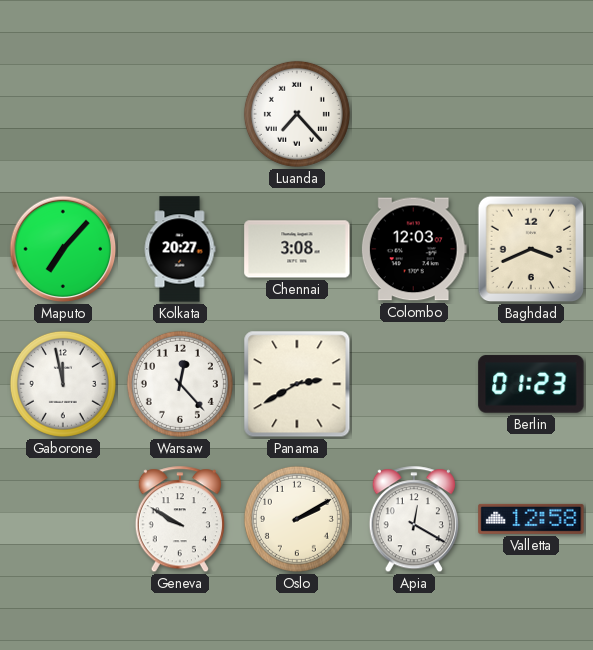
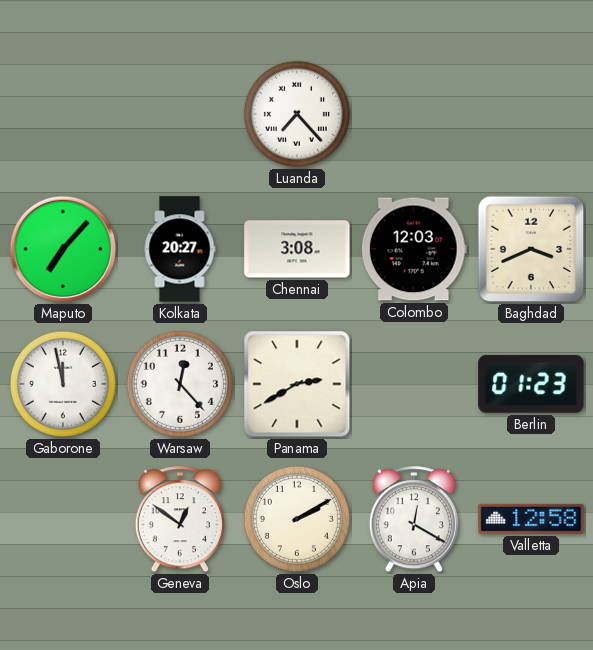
Geneva: 9:50 -> 12:51 (180, 520)
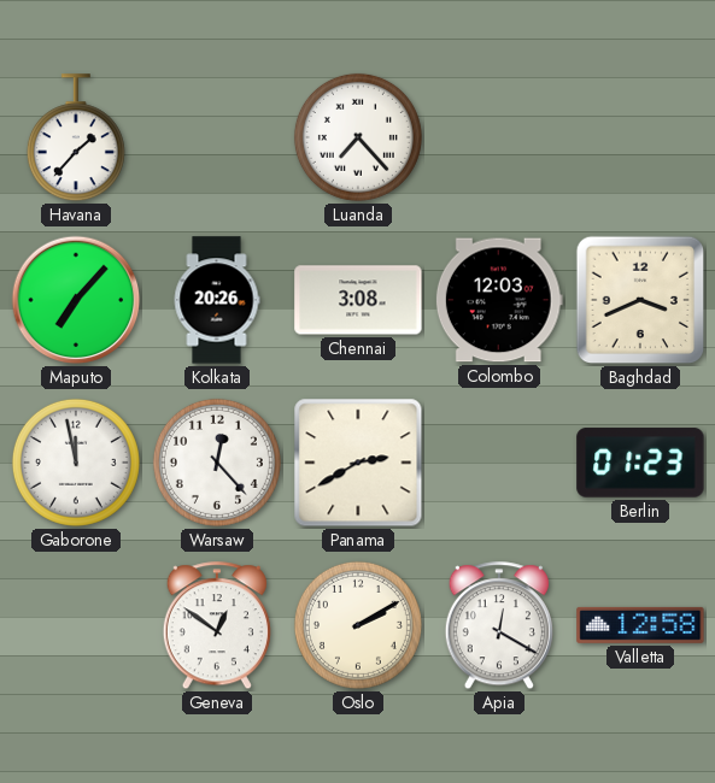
Havana: none -> 1:37 (76, 139)
Kolkata: 20:27 -> 20:26 (217, 300)
